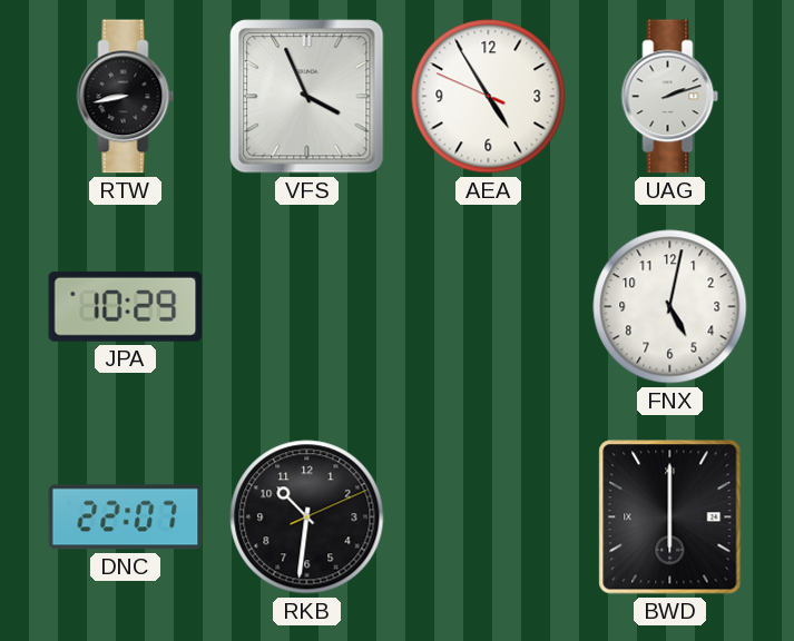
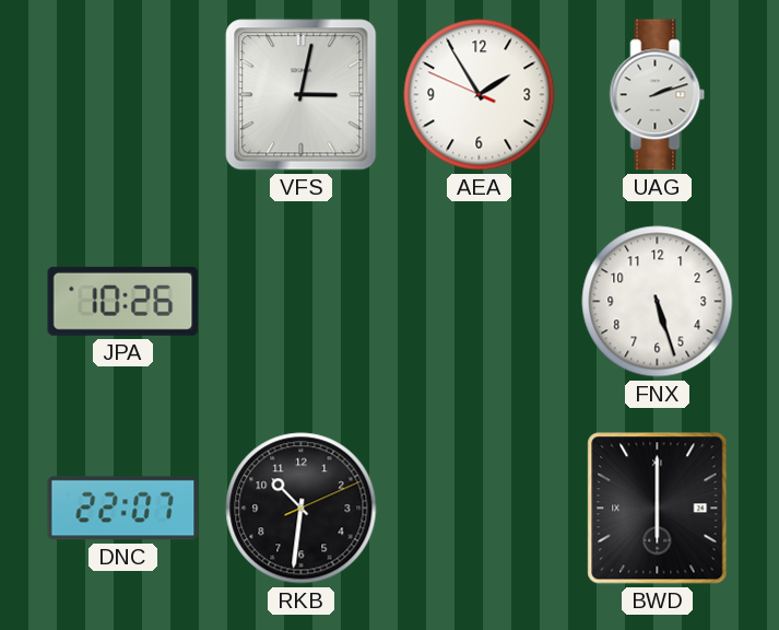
RTW: 8:43 -> none (126, 97)
VFS: 3:56 -> 3:02 (302, 95)
AEA: 4:54 -> 1:54 (480, 95)
JPA: 10:29 -> 10:26 (123, 301)
FNX: 5:02 -> 5:27 (658, 302)
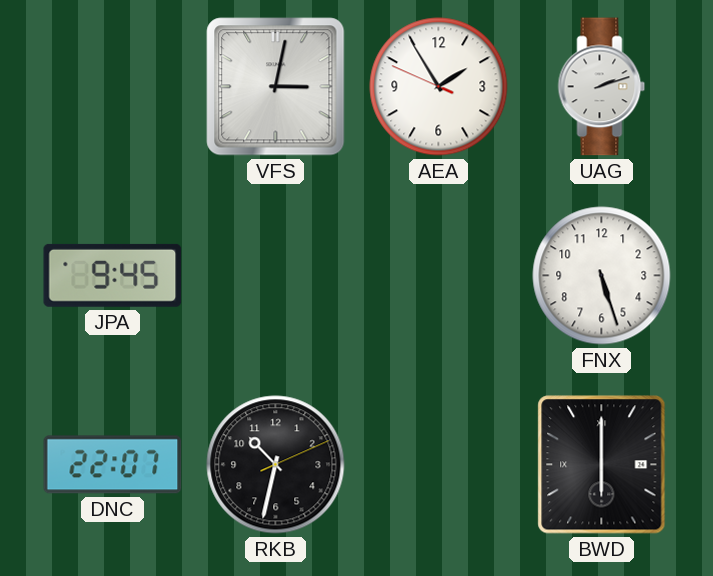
JPA: 10:26 -> 9:45 (113, 275)
RKB: 10:31 -> 10:32 (276, 465)
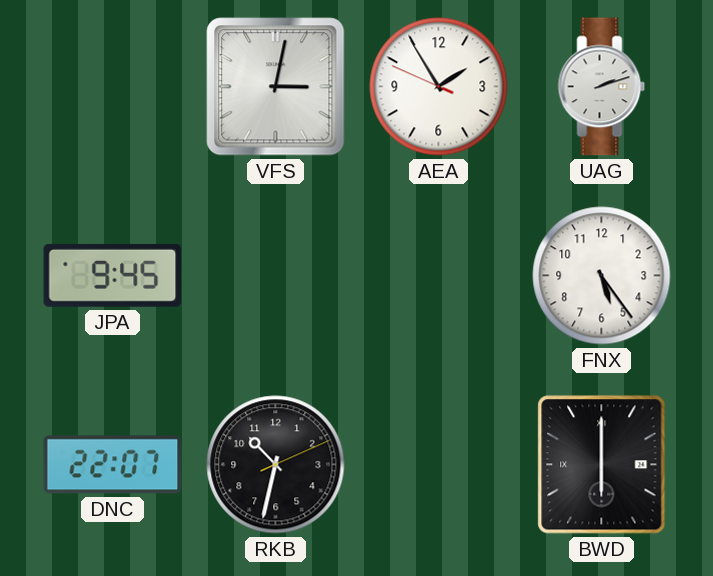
FNX: 5:27 -> 5:24 (602, 276)
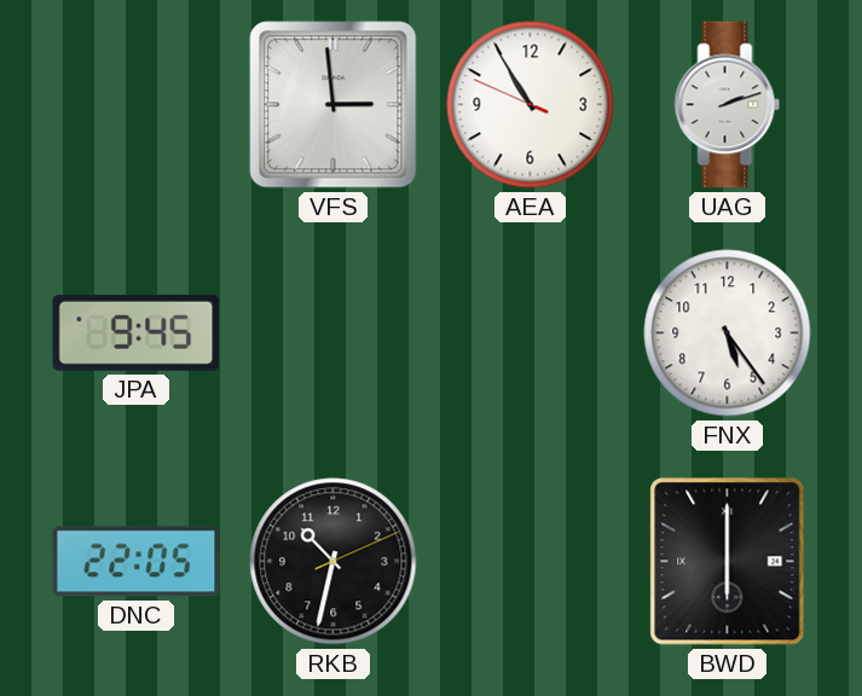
VFS: 3:02 -> 2:59 (334, 105)
AEA: 1:54 -> 10:54 (531, 105)
DNC: 22:07 -> 22:05 (137, 562)
